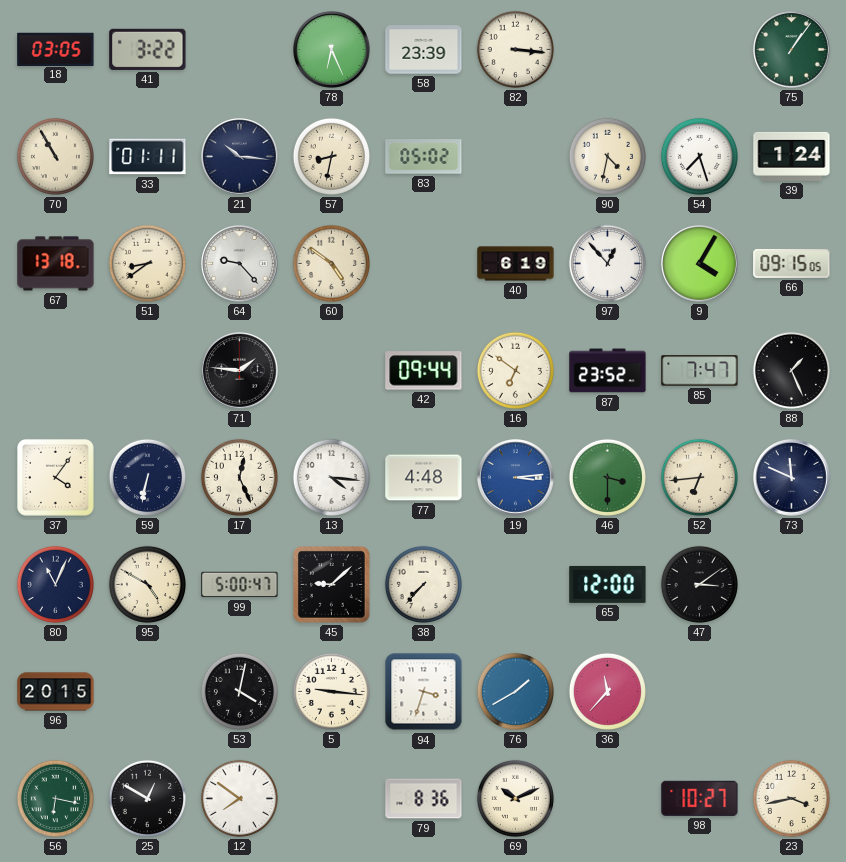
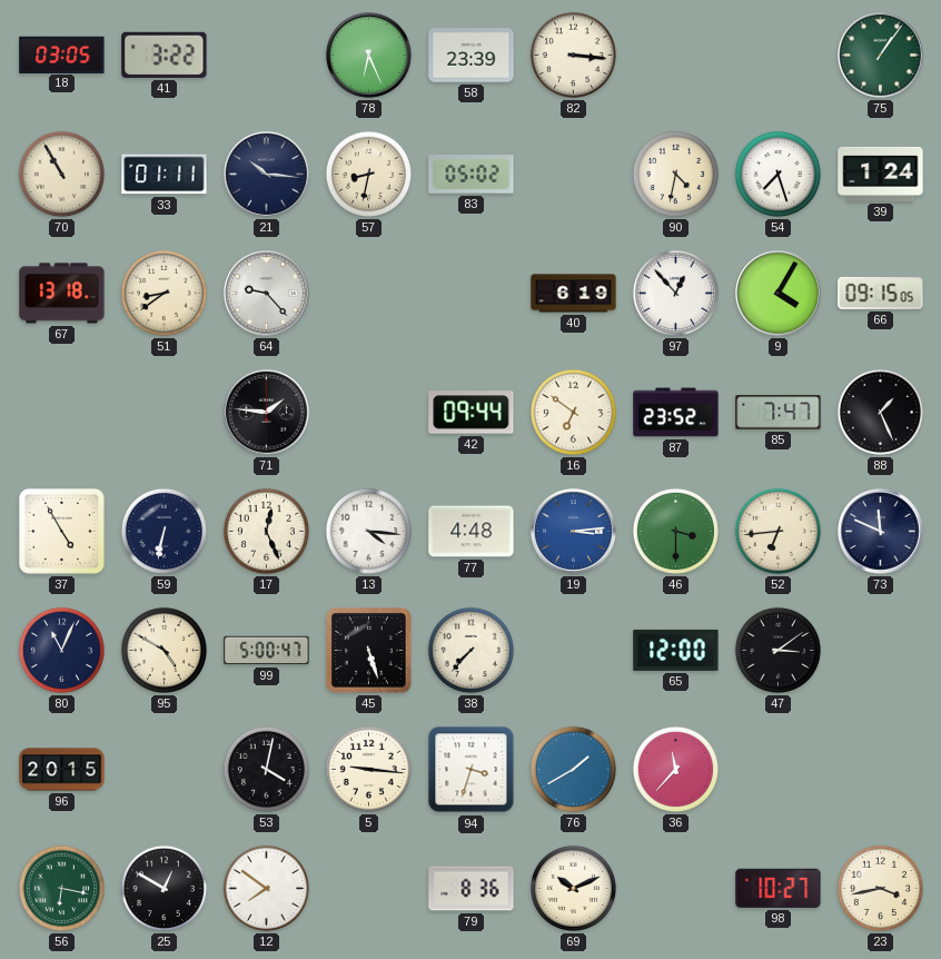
60: 4:51 -> none (331, 263)
37: 4:06 -> 4:55 (62, 532)
45: 9:08 -> 5:27 (369, 651)
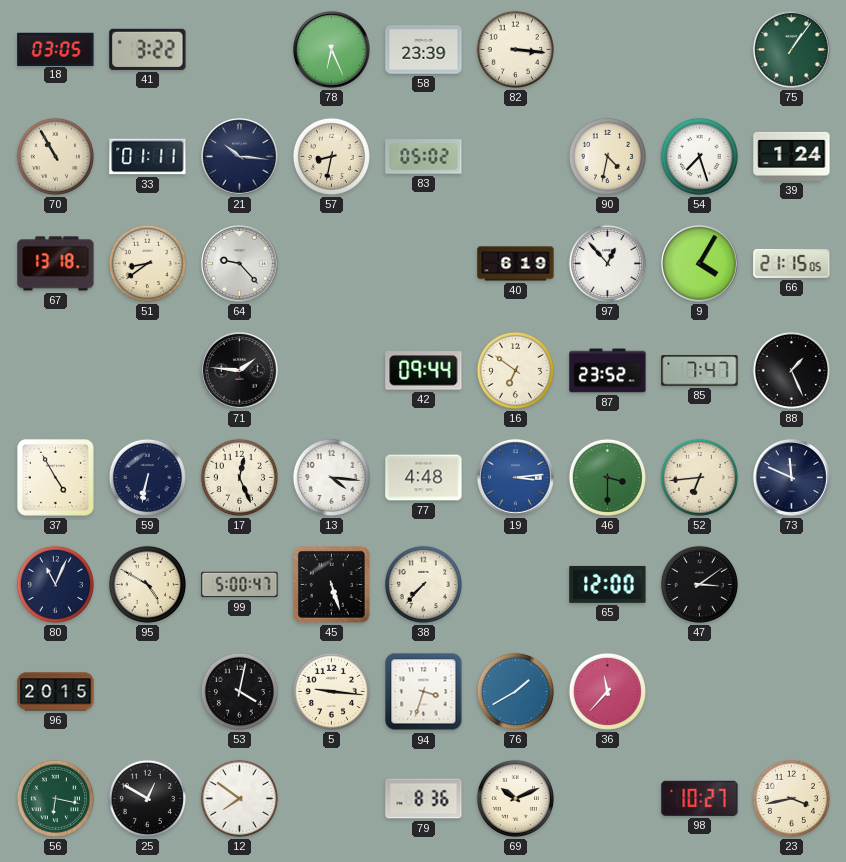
66: 09:15 -> 21:15 (792, 263)
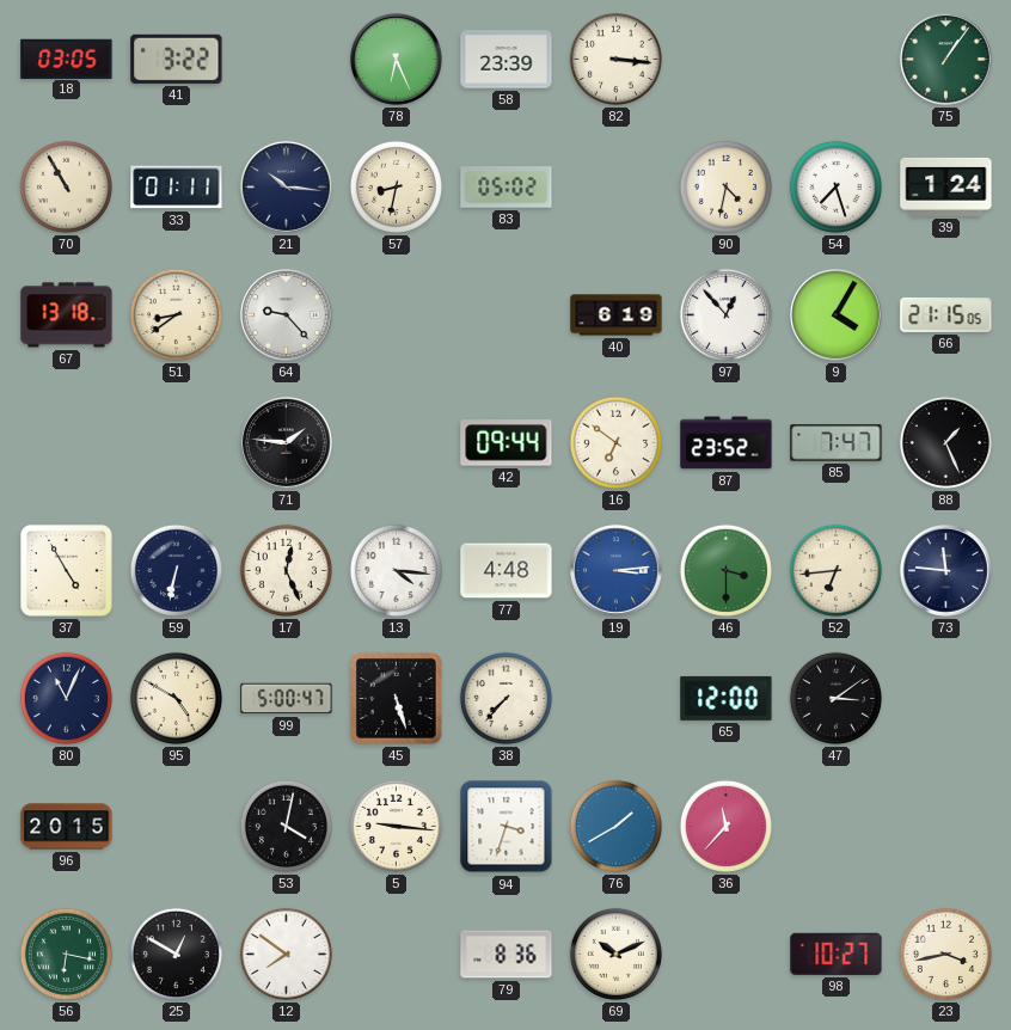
73: 11:49 -> 11:46 (946, 571)
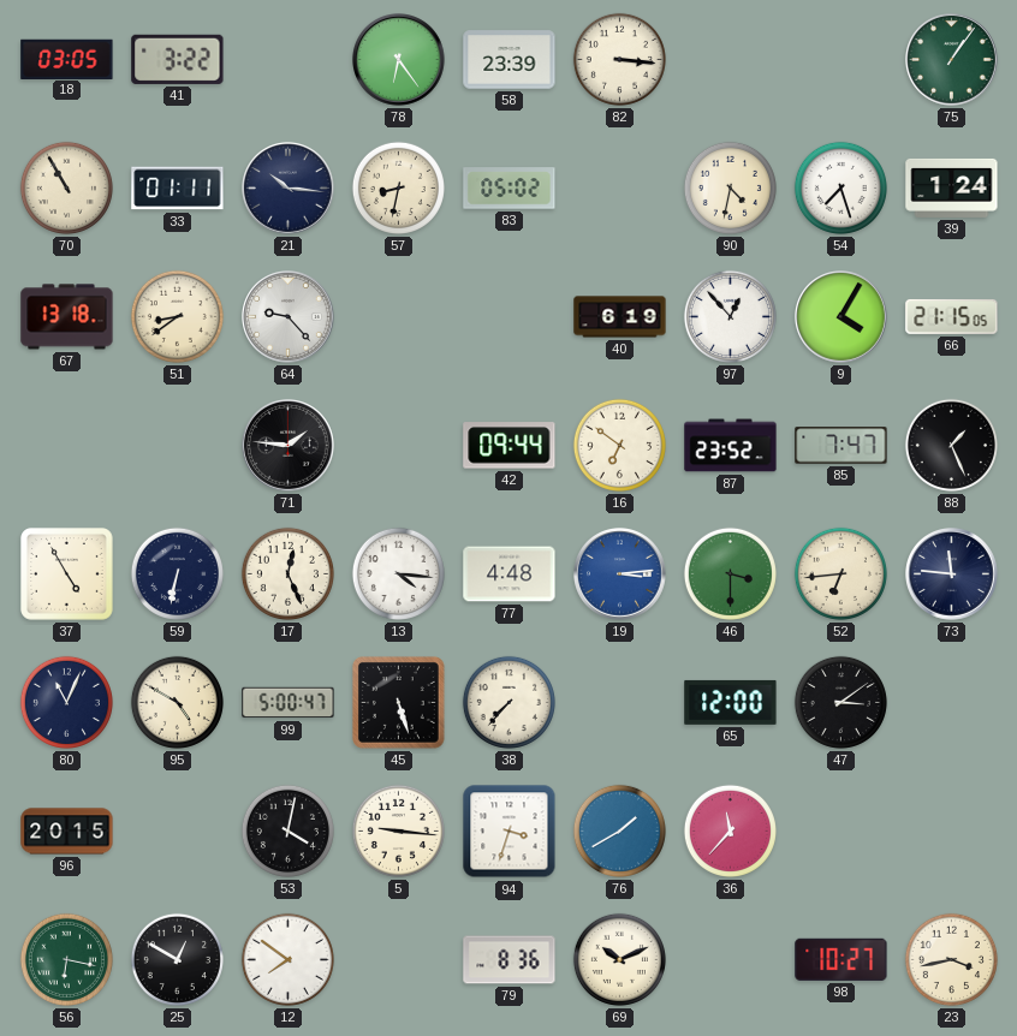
78: 6:26 -> 6:24 (399, 60)
